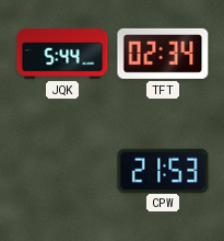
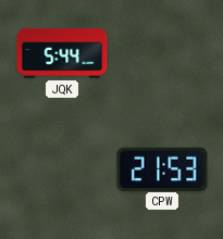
TFT: 02:34 -> none (163, 54)
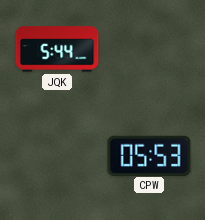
CPW: 21:53 -> 05:53 (149, 155)
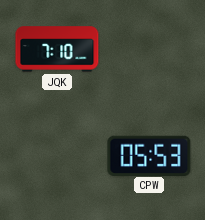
JQK: 5:44 -> 7:10 (57, 49)
